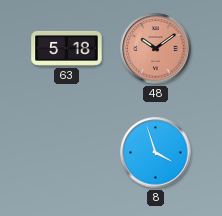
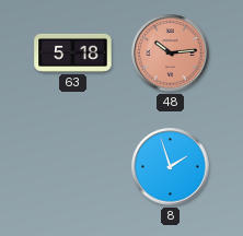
48: 10:09 -> 10:14 (171, 54)
8: 3:57 -> 1:57 (171, 167)
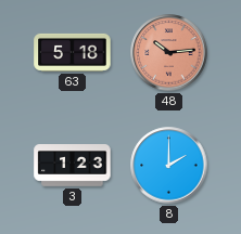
3: none -> 1:23 (73, 166)
8: 1:57 -> 2:00 (169, 166)
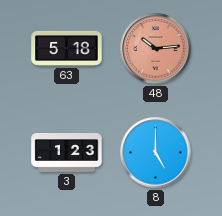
8: 2:00 -> 5:00 (156, 153)
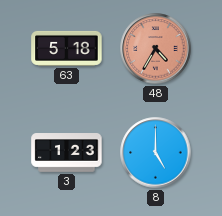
48: 10:14 -> 4:35 (156, 49)
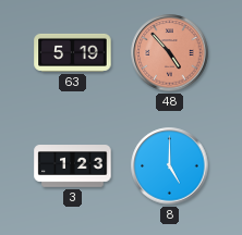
63: 5:18 -> 5:19 (73, 52)
48: 4:35 -> 4:53 (170, 53)
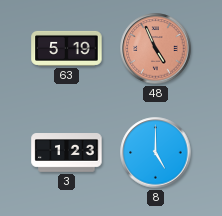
48: 4:53 -> 4:56 (156, 49)
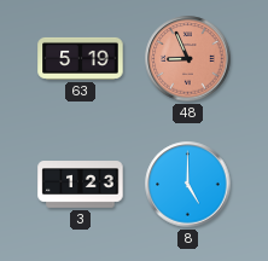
48: 4:56 -> 8:56 (188, 59)
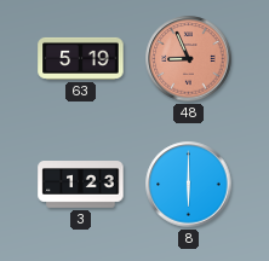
8: 5:00 -> 6:00 (189, 185)
